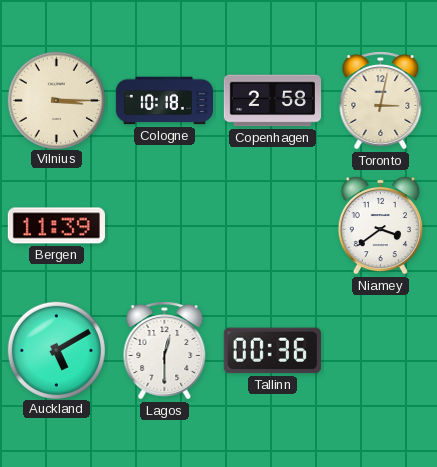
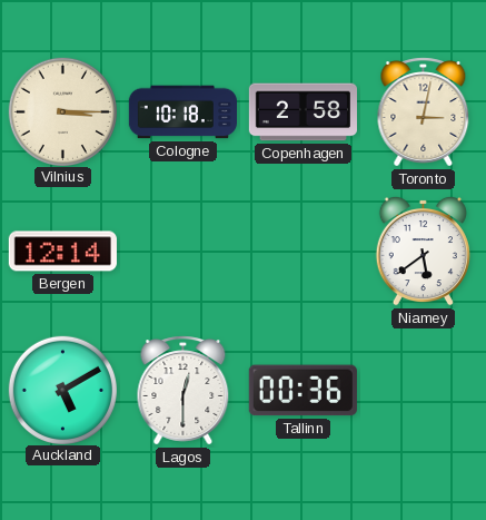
Bergen: 11:39 -> 12:14 (62, 252)
Niamey: 3:39 -> 5:39 (423, 251)
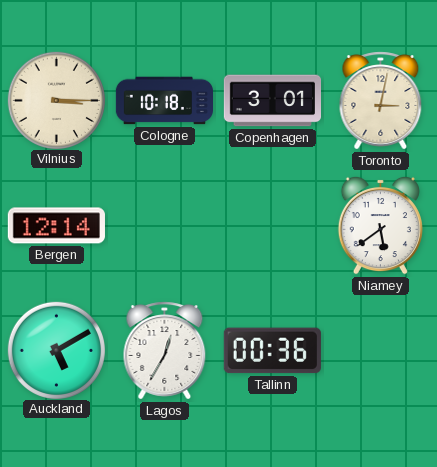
Copenhagen: 2:58 -> 3:01 (272, 101)
Lagos: 12:30 -> 12:35 (165, 351)
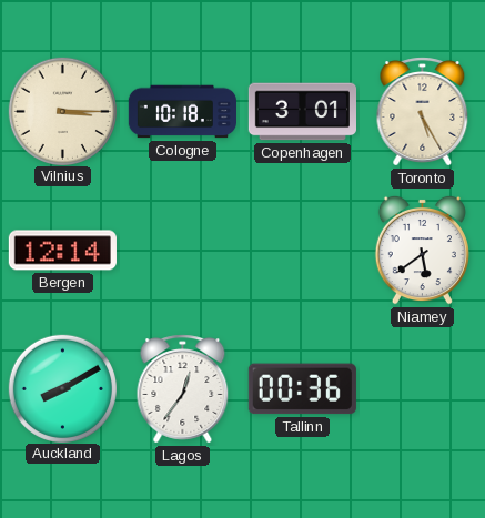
Toronto: 3:02 -> 5:25 (423, 112)
Auckland: 5:10 -> 8:10 (62, 388)
Lagos: 12:35 -> 12:36 (183, 389)
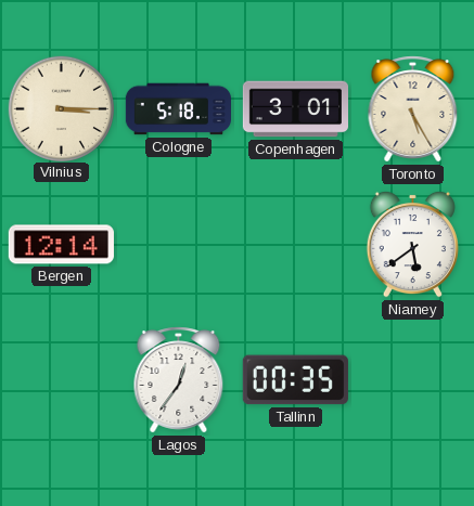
Cologne: 10:18 -> 5:18 (178, 109)
Auckland: 8:10 -> none (62, 388)
Tallinn: 00:36 -> 00:35 (295, 380)
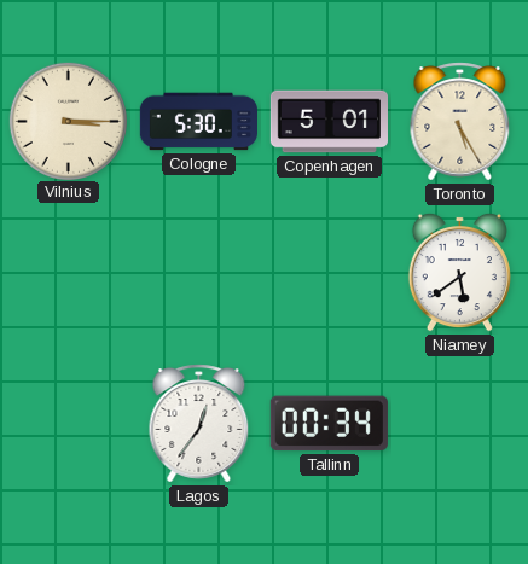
Cologne: 5:18 -> 5:30 (198, 122)
Copenhagen: 3:01 -> 5:01 (329, 122)
Bergen: 12:14 -> none (61, 245)
Tallinn: 00:35 -> 00:34 (329, 424)
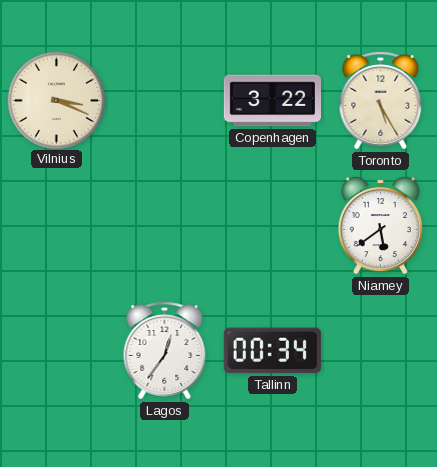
Vilnius: 3:15 -> 3:19 (56, 100)
Cologne: 5:30 -> none (198, 122)
Copenhagen: 5:01 -> 3:22 (272, 101)
